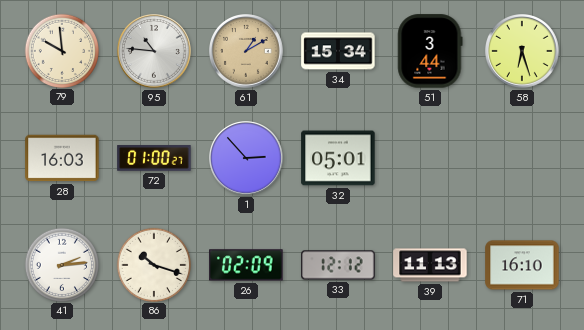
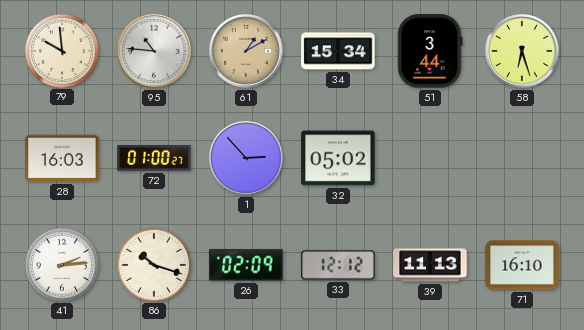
32: 05:01 -> 05:02 (338, 158)
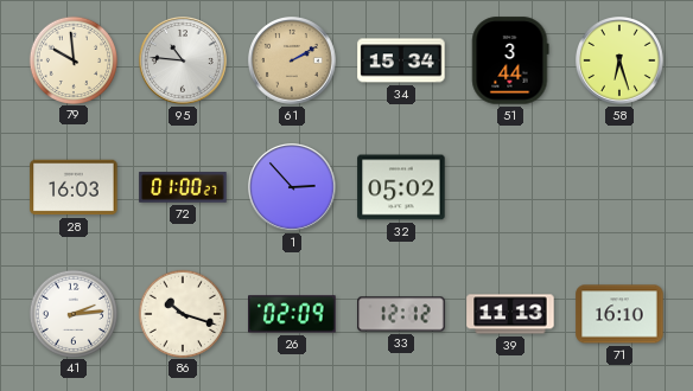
61: 1:10 -> 2:10 (293, 62)
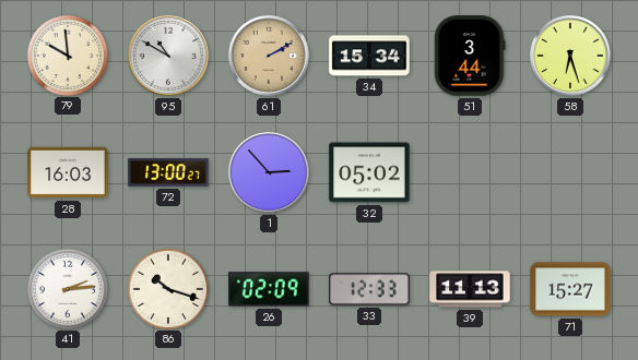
95: 10:46 -> 10:50 (169, 57)
72: 01:00 -> 13:00 (168, 172)
33: 12:12 -> 12:33 (369, 289)
71: 16:10 -> 15:27 (570, 289)
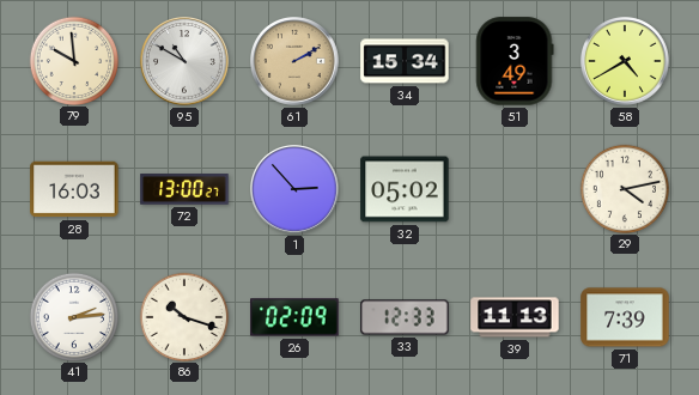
51: 3:44 -> 3:49 (515, 61)
58: 6:27 -> 4:40 (626, 62)
29: none -> 4:13 (624, 188)
71: 15:27 -> 7:39 (625, 317)
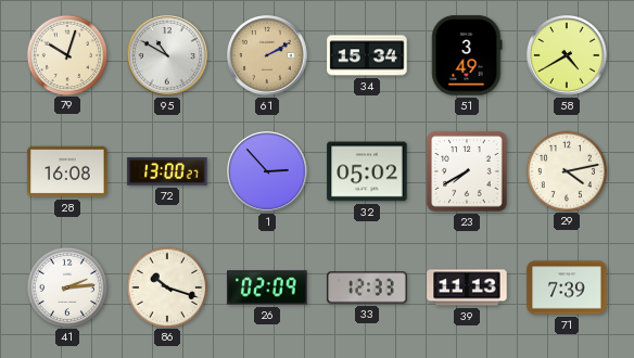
79: 9:59 -> 10:03 (66, 54)
28: 16:03 -> 16:08 (67, 171)
23: none -> 7:40 (467, 171)
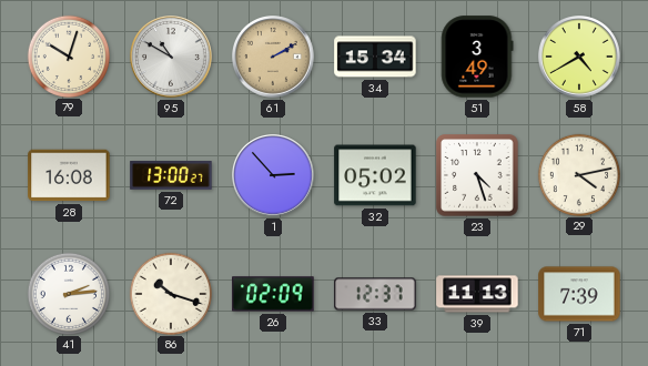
23: 7:40 -> 4:27 (477, 175)
33: 12:33 -> 12:37 (375, 294)
